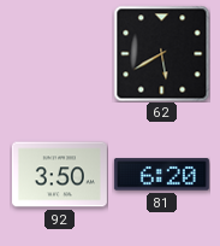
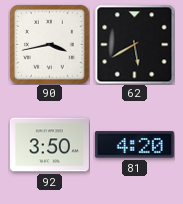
90: none -> 3:43 (50, 45)
81: 6:20 -> 4:20 (134, 145)
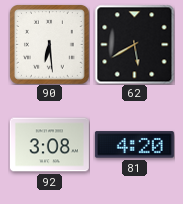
90: 3:43 -> 6:29 (50, 45)
92: 3:50 -> 3:08 (49, 145)
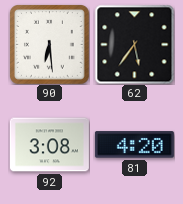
62: 5:40 -> 5:36 (134, 44)
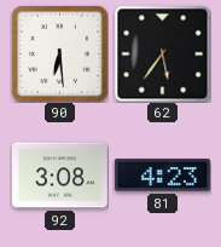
81: 4:20 -> 4:23 (162, 176)
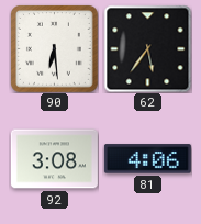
81: 4:23 -> 4:06 (147, 159)
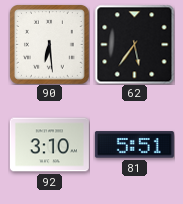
92: 3:08 -> 3:10 (49, 145)
81: 4:06 -> 5:51 (134, 145)
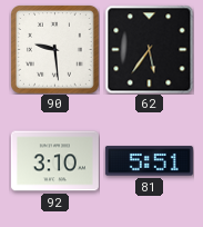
90: 6:29 -> 9:29 (55, 50)
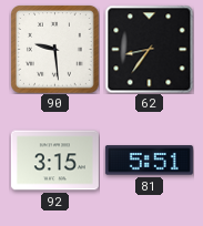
62: 5:36 -> 8:36 (149, 49)
92: 3:10 -> 3:15 (54, 161)
